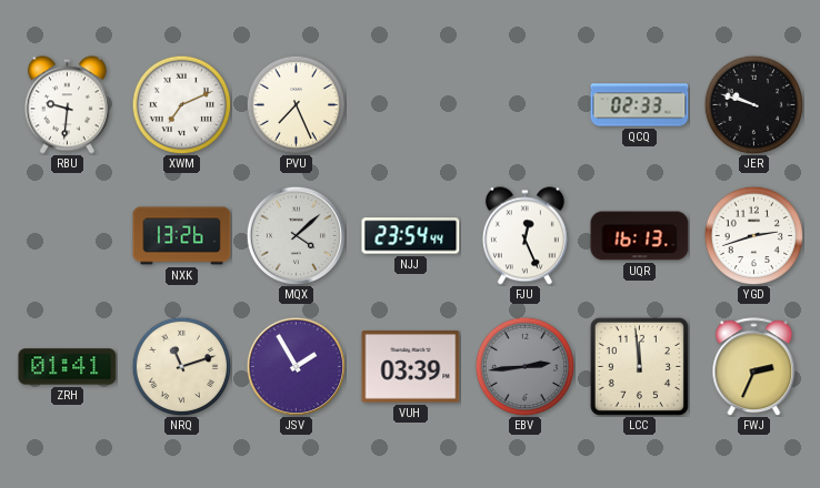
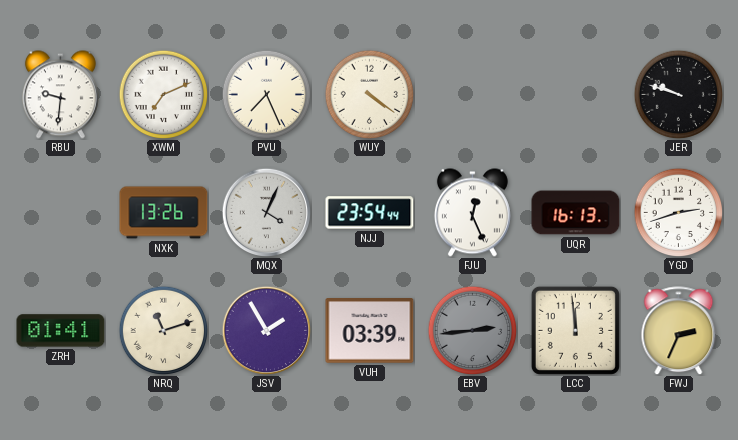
WUY: none -> 4:21 (369, 94)
QCQ: 02:33 -> none (640, 105)
MQX: 4:08 -> 4:04 (266, 212)
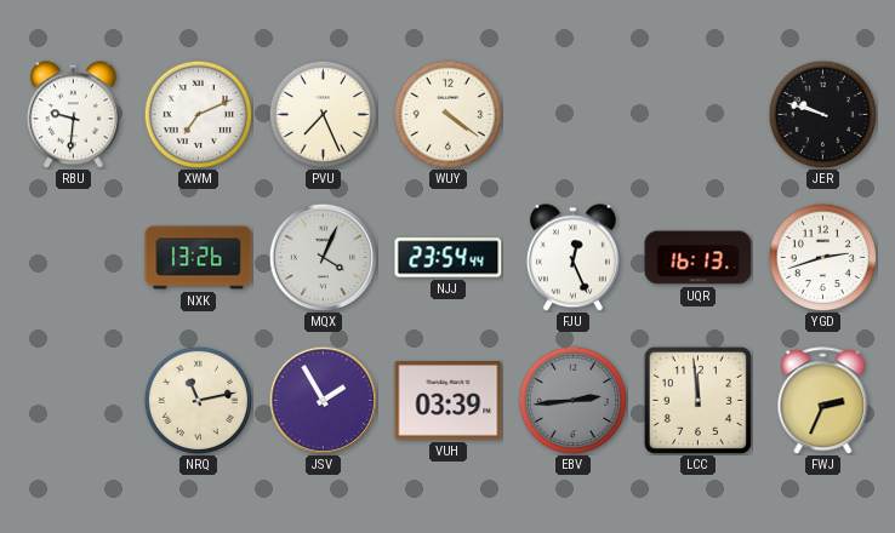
ZRH: 01:41 -> none (61, 331)
NRQ: 11:12 -> 11:13 (198, 400)
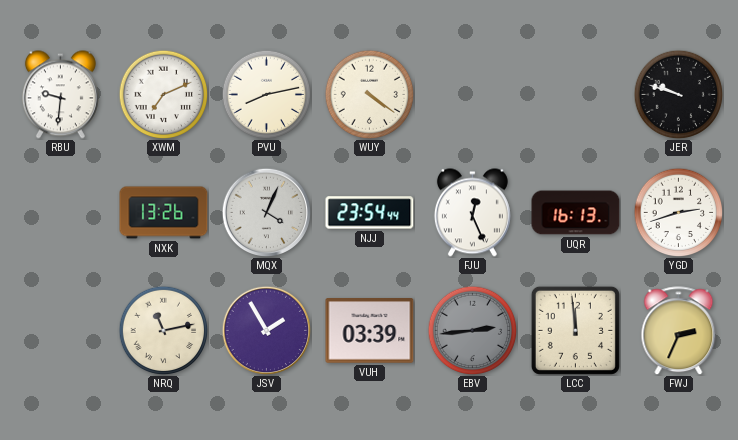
PVU: 7:26 -> 8:13 (266, 94)
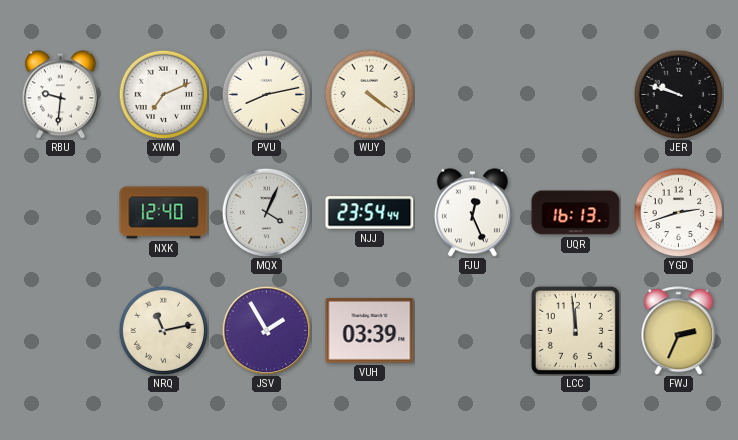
NXK: 13:26 -> 12:40 (164, 213)
EBV: 2:44 -> none (472, 330)
